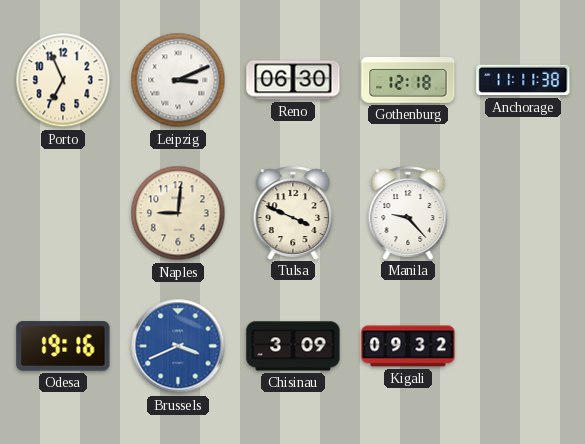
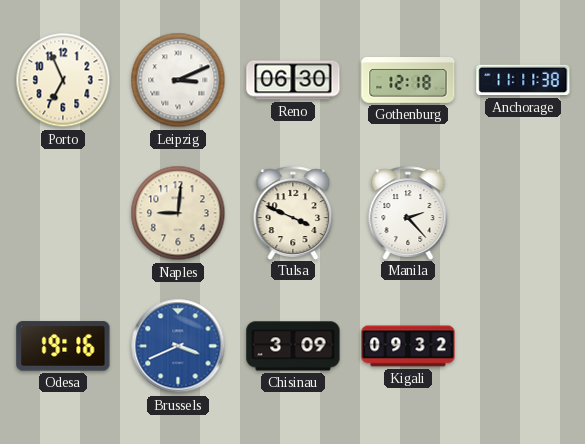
Manila: 9:23 -> 2:23 (408, 213)
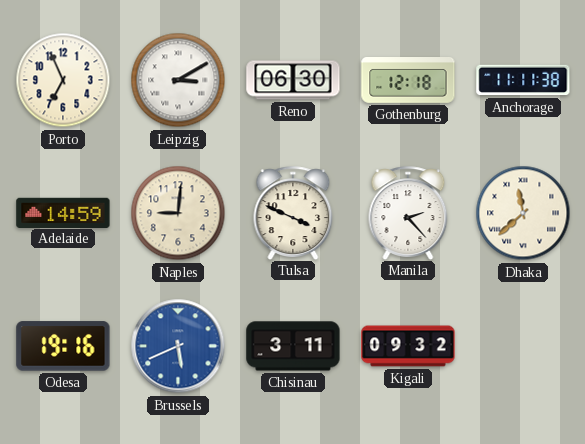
Leipzig: 3:11 -> 3:10 (178, 80)
Adelaide: none -> 14:59 (63, 212)
Dhaka: none -> 11:38 (523, 213)
Brussels: 3:41 -> 5:41 (178, 346)
Chisinau: 3:09 -> 3:11 (293, 346)
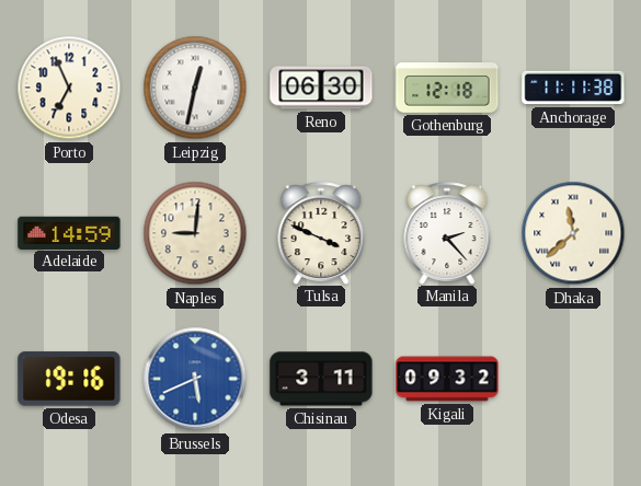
Leipzig: 3:10 -> 12:32 (195, 88)
